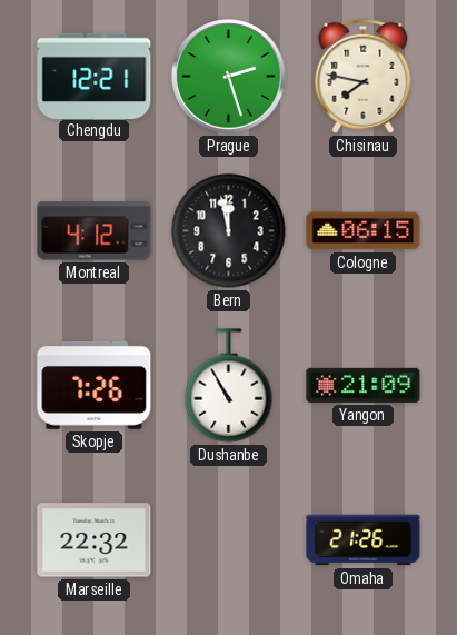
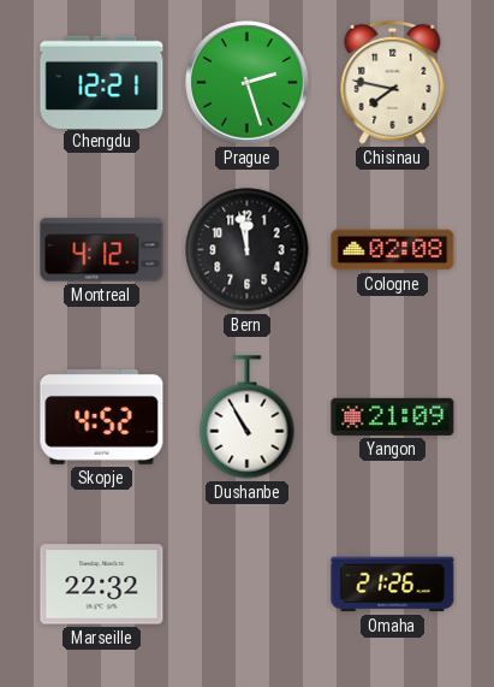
Cologne: 06:15 -> 02:08 (393, 250)
Skopje: 7:26 -> 4:52 (102, 416)
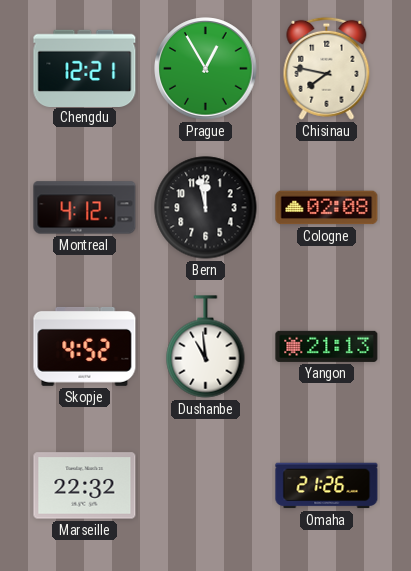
Prague: 2:27 -> 12:55 (206, 69)
Dushanbe: 10:55 -> 10:59 (206, 347)
Yangon: 21:09 -> 21:13 (327, 346)
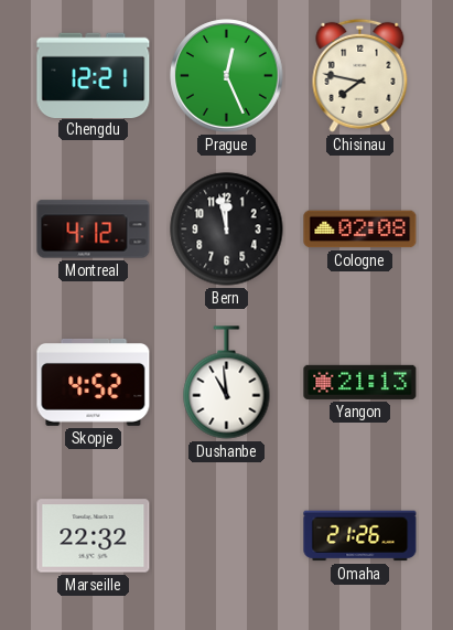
Prague: 12:55 -> 12:26 (227, 76)
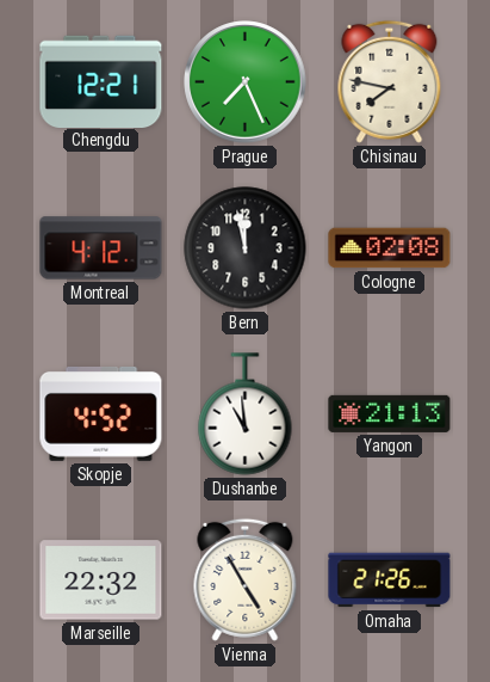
Prague: 12:26 -> 7:26 (246, 82)
Vienna: none -> 4:55 (246, 579)
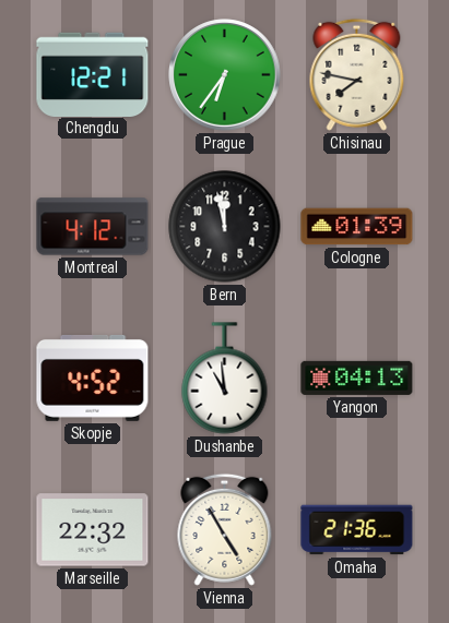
Prague: 7:26 -> 6:36 (225, 75)
Cologne: 02:08 -> 01:39 (357, 227)
Yangon: 21:13 -> 04:13 (357, 378)
Omaha: 21:26 -> 21:36 (357, 530)
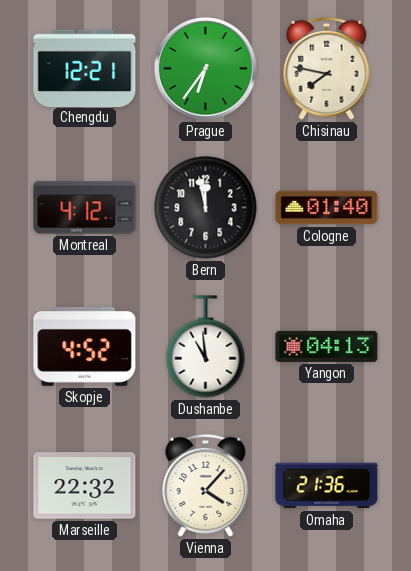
Cologne: 01:39 -> 01:40 (327, 208)
Vienna: 4:55 -> 4:07 (206, 485)
